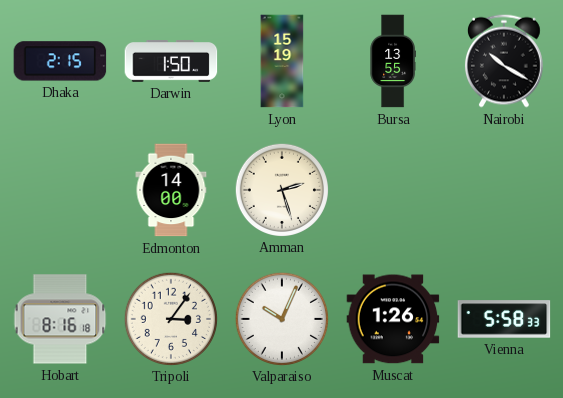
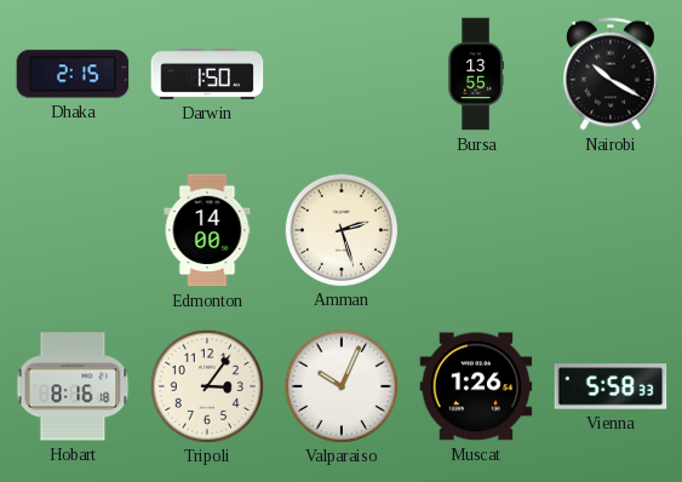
Lyon: 15:19 -> none (282, 61)
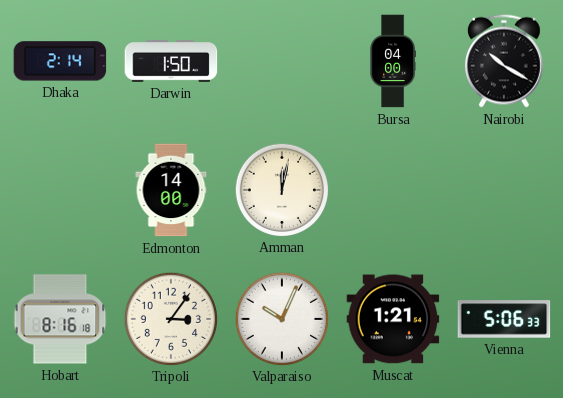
Dhaka: 2:15 -> 2:14 (60, 61)
Bursa: 13:55 -> 04:00 (393, 61)
Amman: 2:27 -> 12:02 (281, 189)
Muscat: 1:26 -> 1:21 (393, 319)
Vienna: 5:58 -> 5:06 (504, 319)
